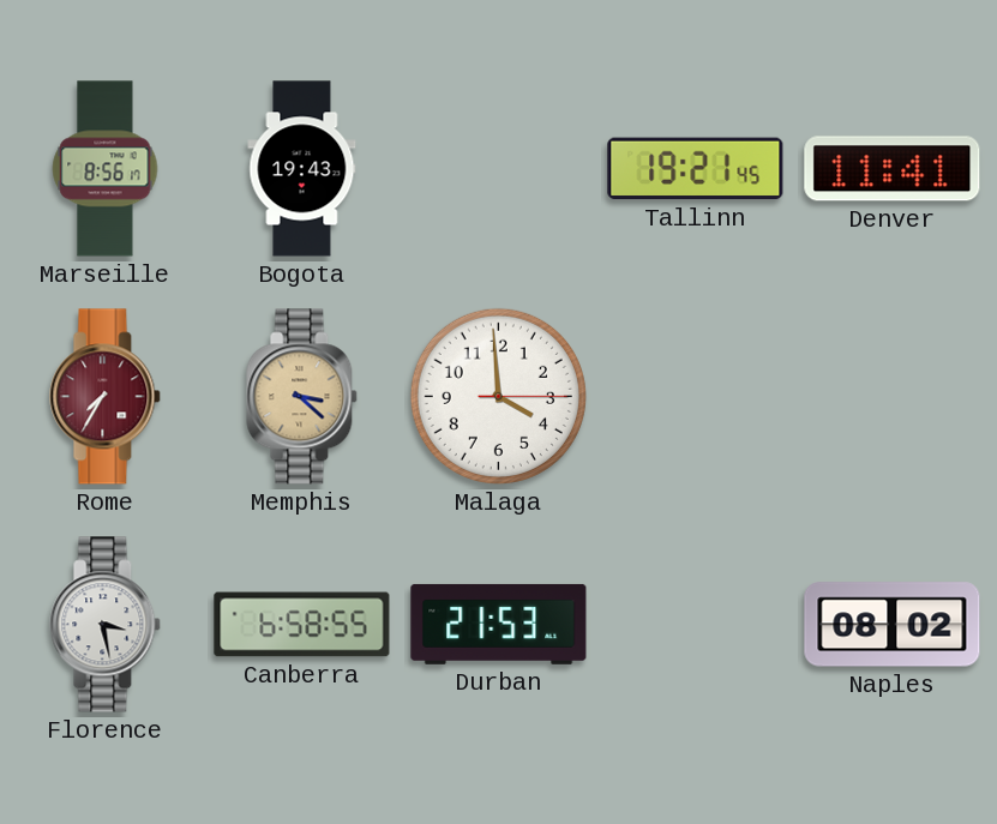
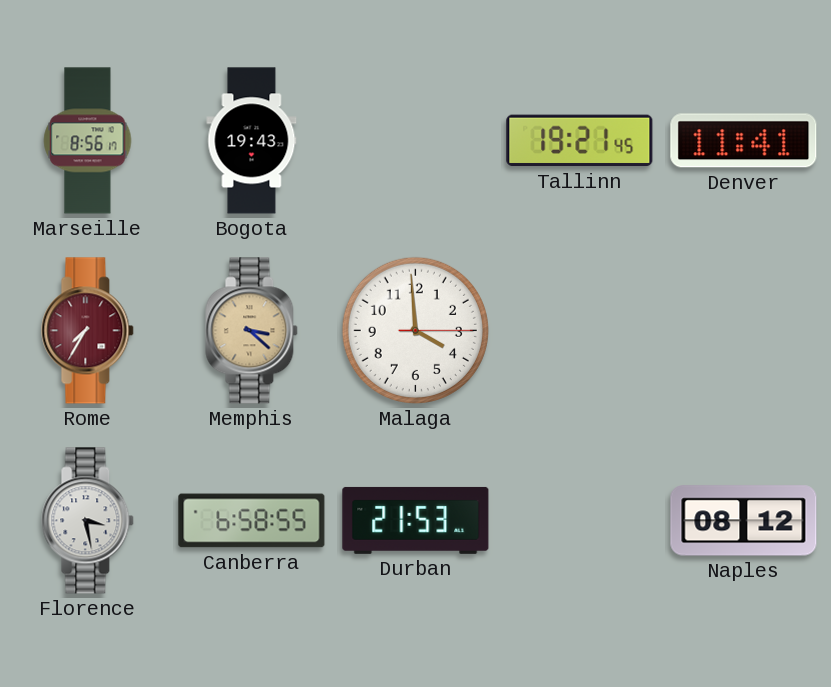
Naples: 08:02 -> 08:12 (744, 521)
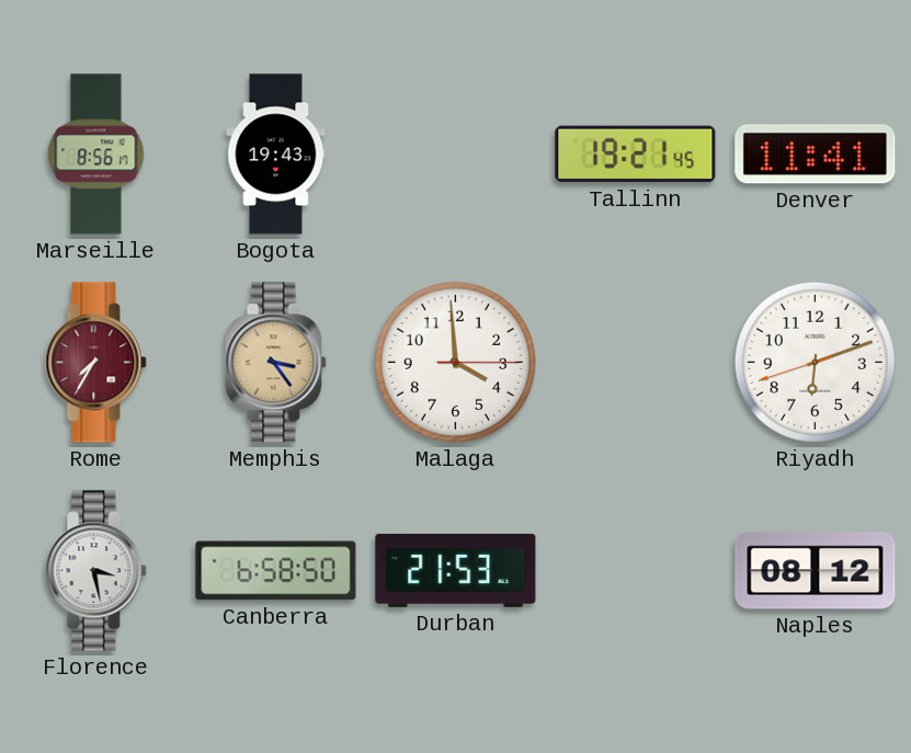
Memphis: 3:22 -> 3:24 (276, 363)
Riyadh: none -> 6:11 (815, 362)
Canberra: 6:58:55 -> 6:58:50 (276, 571)
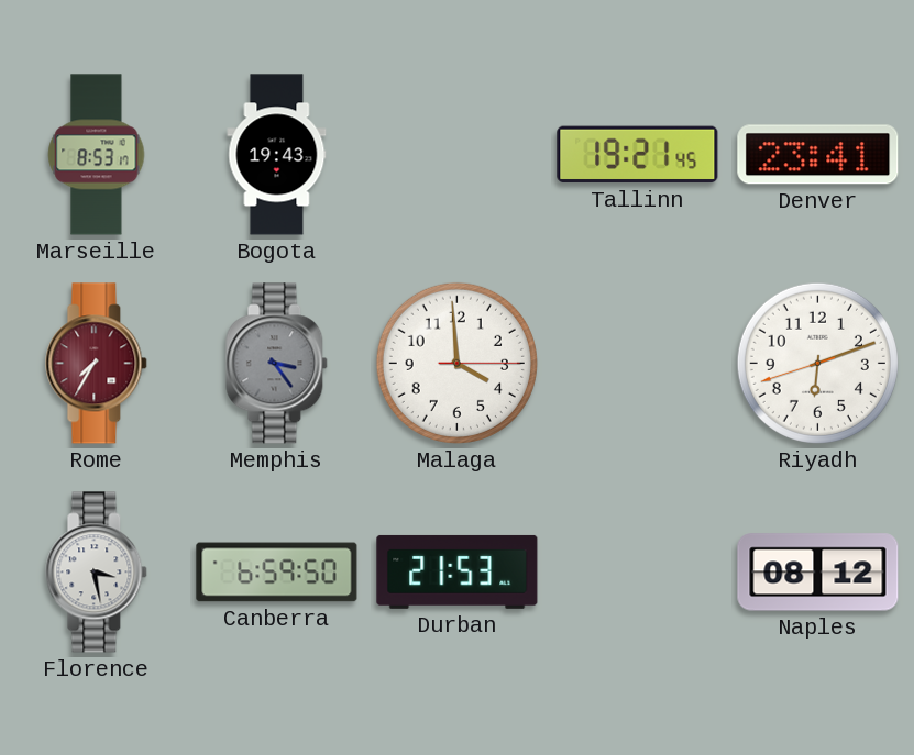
Marseille: 8:56 -> 8:53 (97, 155)
Denver: 11:41 -> 23:41 (818, 155)
Memphis dial: champagne -> grey (277, 364)
Canberra: 6:58 -> 6:59 (277, 573)
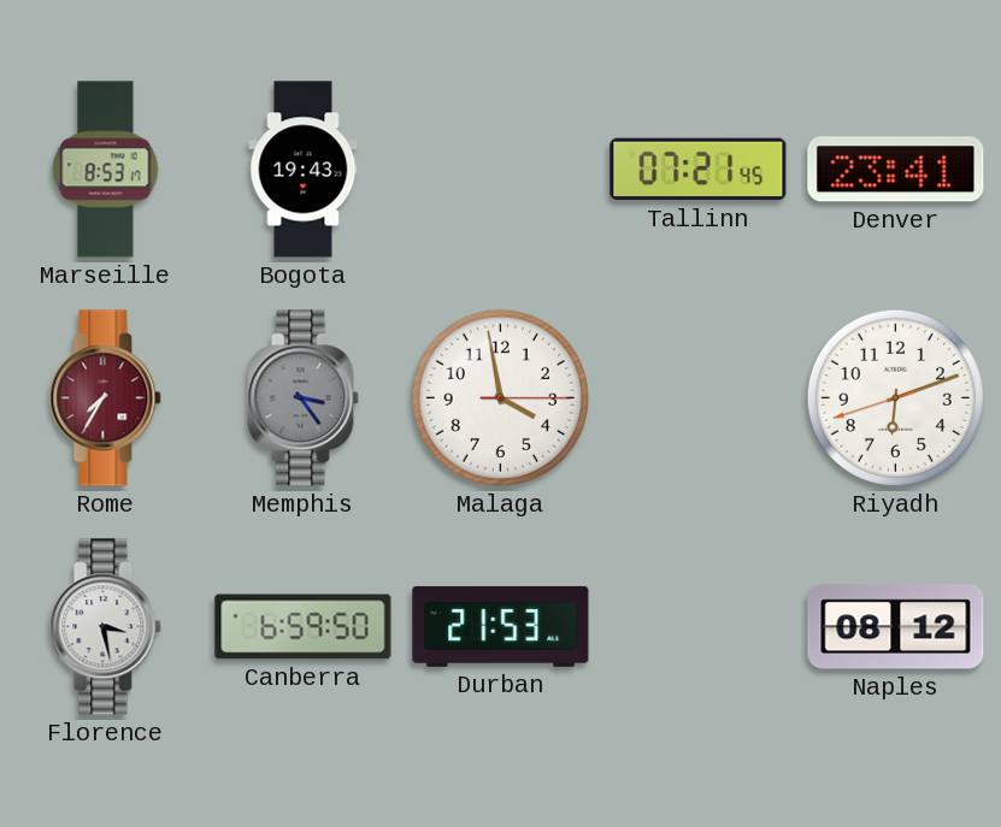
Tallinn: 19:21 -> 07:21 (699, 170)
Malaga: 3:59 -> 3:58 (500, 397)
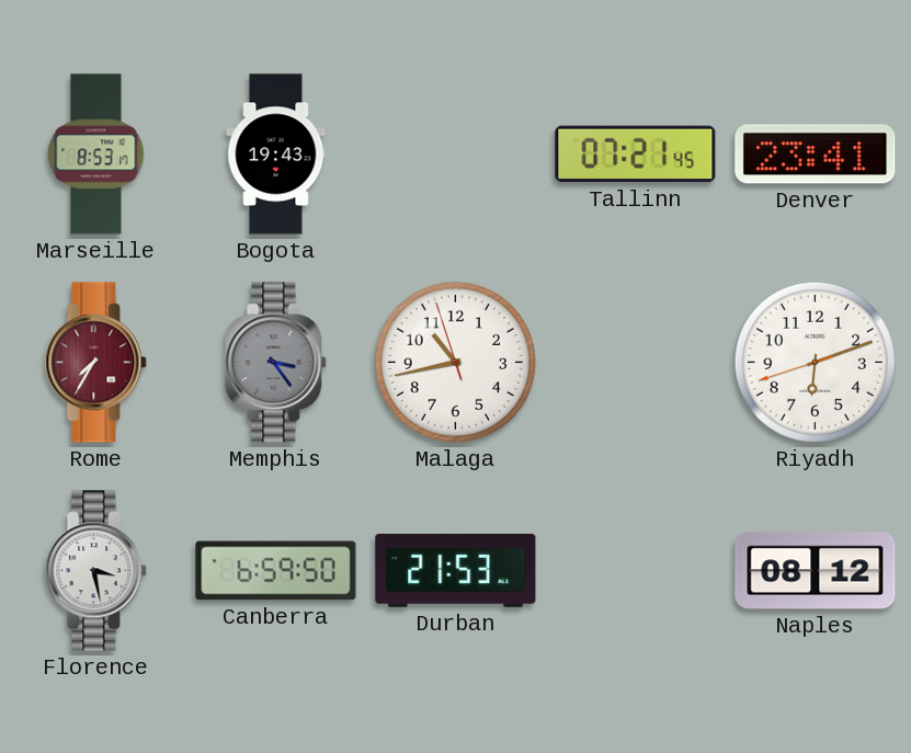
Malaga: 3:58 -> 10:42 (455, 362)
